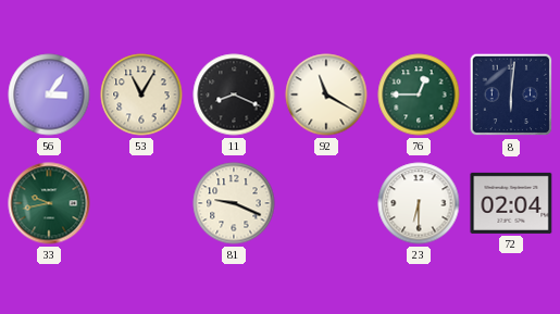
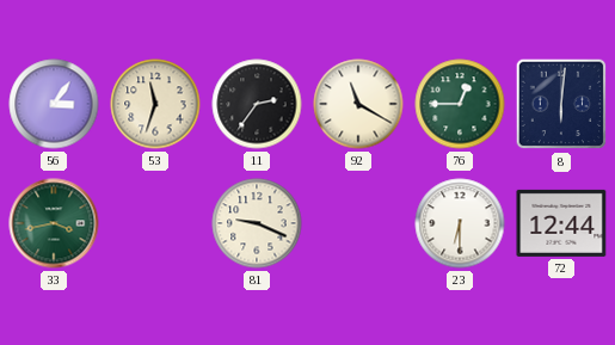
53: 11:05 -> 11:33 (155, 104)
11: 8:19 -> 2:36 (257, 104)
33: 9:43 -> 3:43 (54, 223)
72: 02:04 -> 12:44 (561, 223)
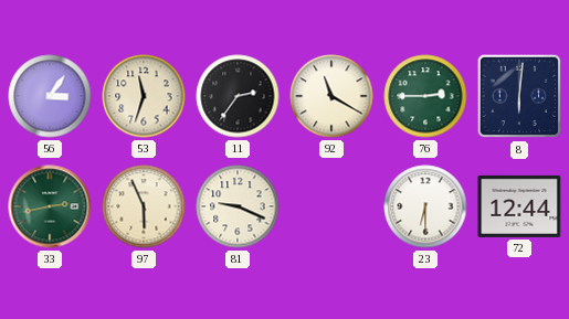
76: 12:45 -> 2:45 (425, 96)
33: 3:43 -> 2:43 (50, 206)
97: none -> 5:56 (144, 206)
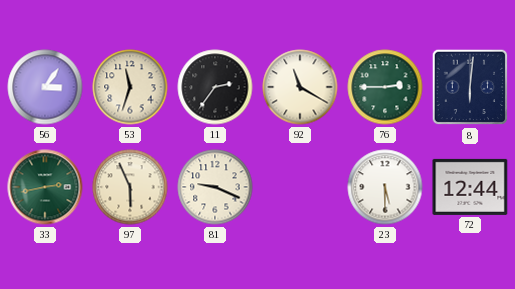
23: 6:30 -> 5:30 (385, 187)
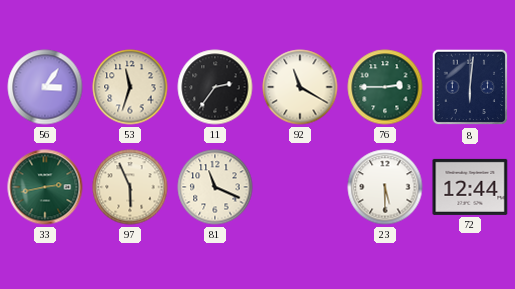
81: 9:19 -> 11:19 (215, 187)
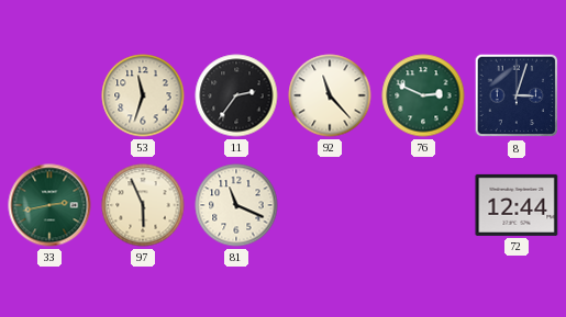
56: 3:06 -> none (45, 87)
92: 11:20 -> 11:23 (330, 95)
76: 2:45 -> 2:49 (423, 95)
8: 6:01 -> 3:03 (517, 95)
23: 5:30 -> none (385, 187)
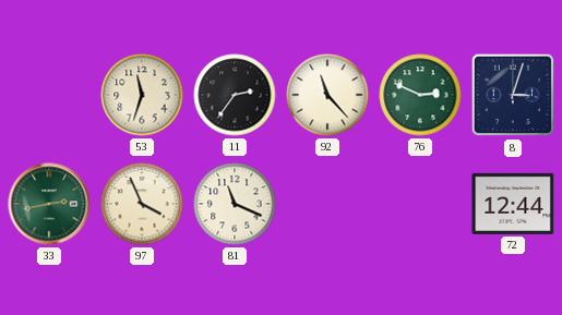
97: 5:56 -> 3:56 (142, 204)
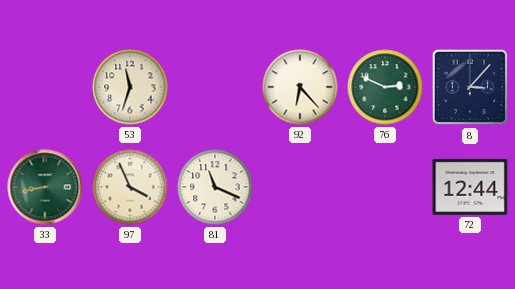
11: 2:36 -> none (235, 95)
92: 11:23 -> 6:23 (300, 87)
8: 3:03 -> 3:07 (470, 87)
33: 2:43 -> 8:43 (45, 187)
